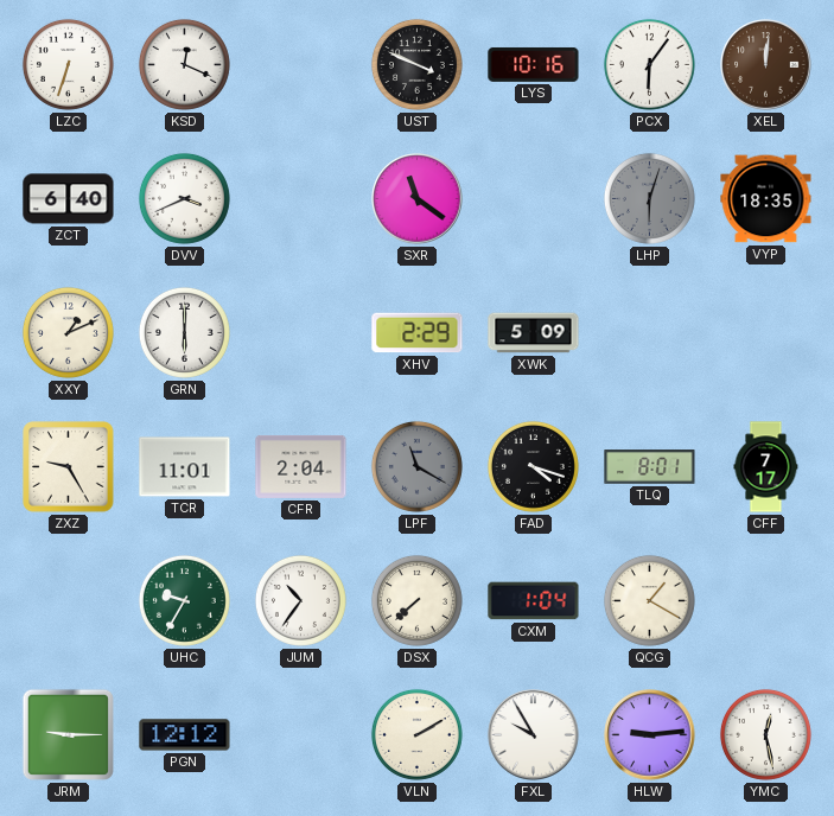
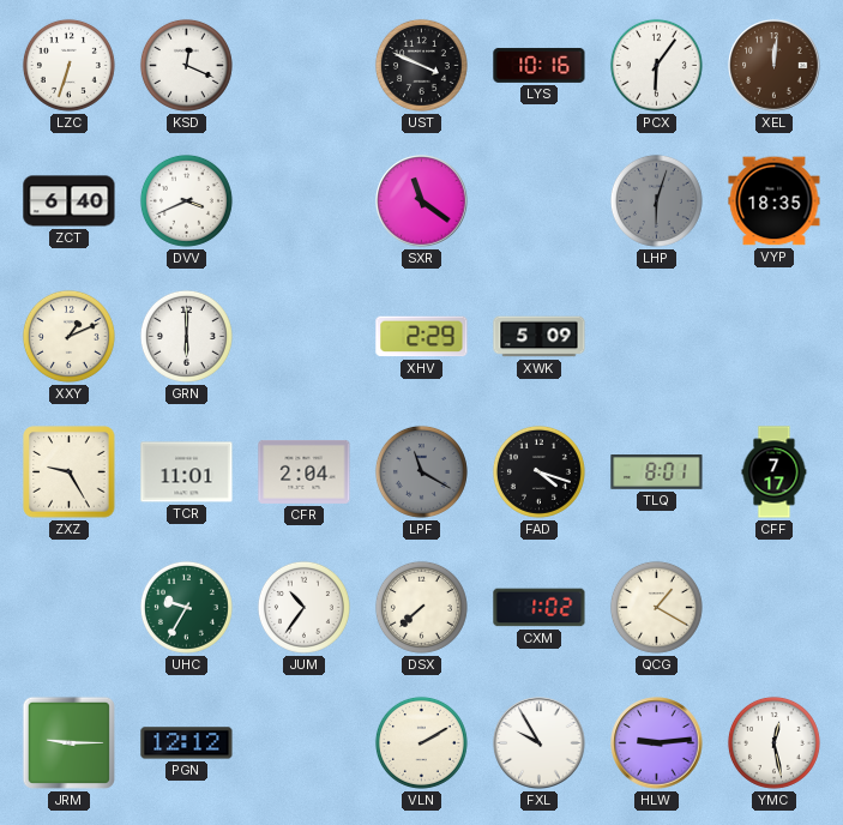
CXM: 1:04 -> 1:02 (540, 608)
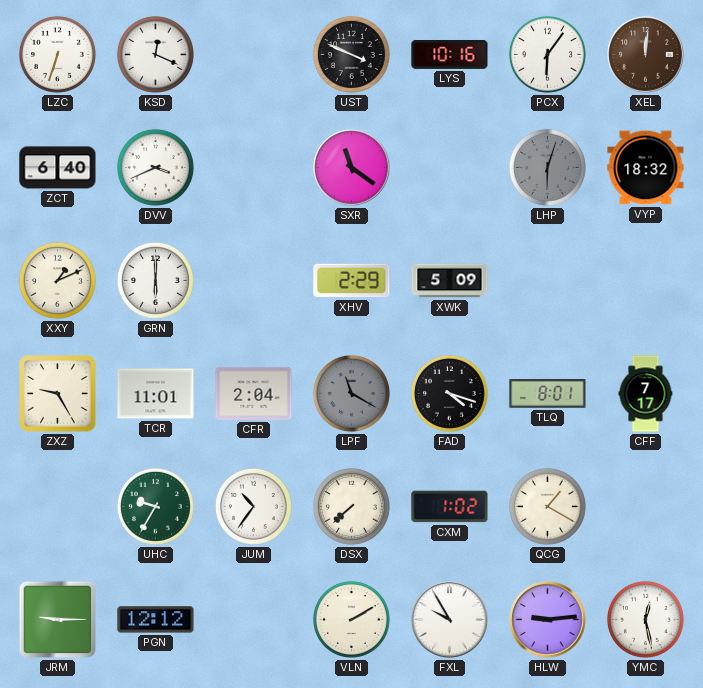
VYP: 18:35 -> 18:32 (646, 168)
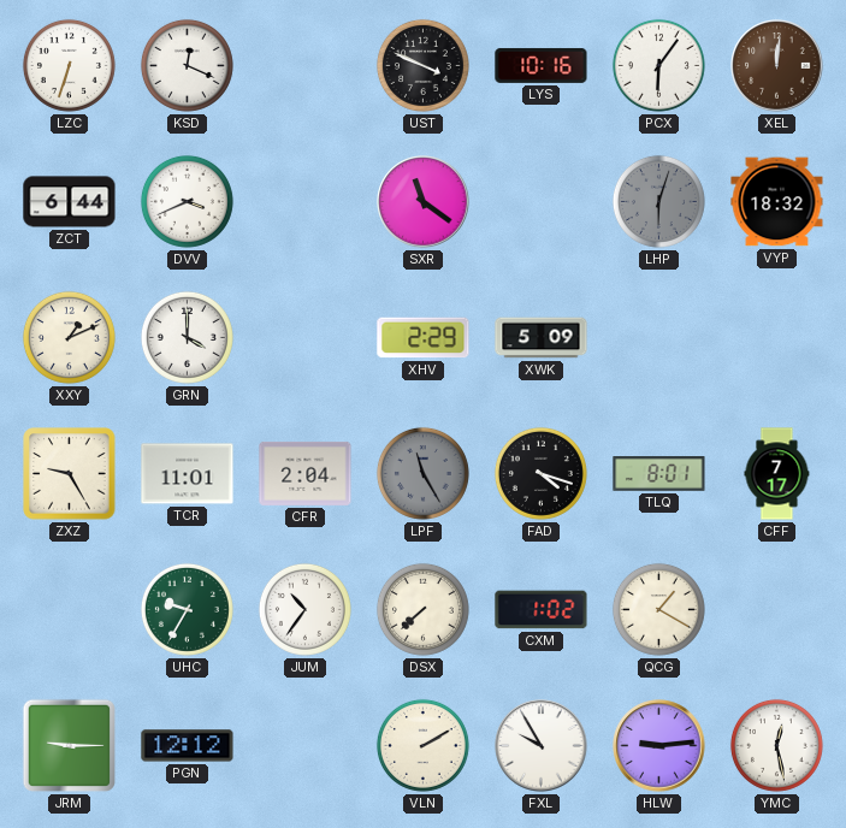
ZCT: 6:40 -> 6:44 (70, 202)
GRN: 6:00 -> 4:00 (187, 337)
LPF: 11:20 -> 11:25 (422, 473)
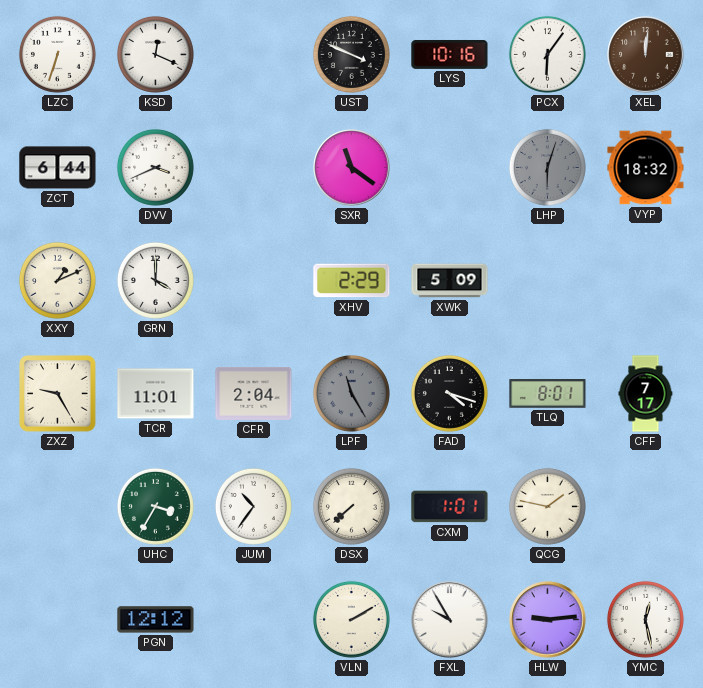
UHC: 9:35 -> 3:35 (155, 506)
CXM: 1:02 -> 1:01 (450, 507)
QCG: 1:20 -> 1:47 (547, 506)
JRM: 9:15 -> none (69, 745)
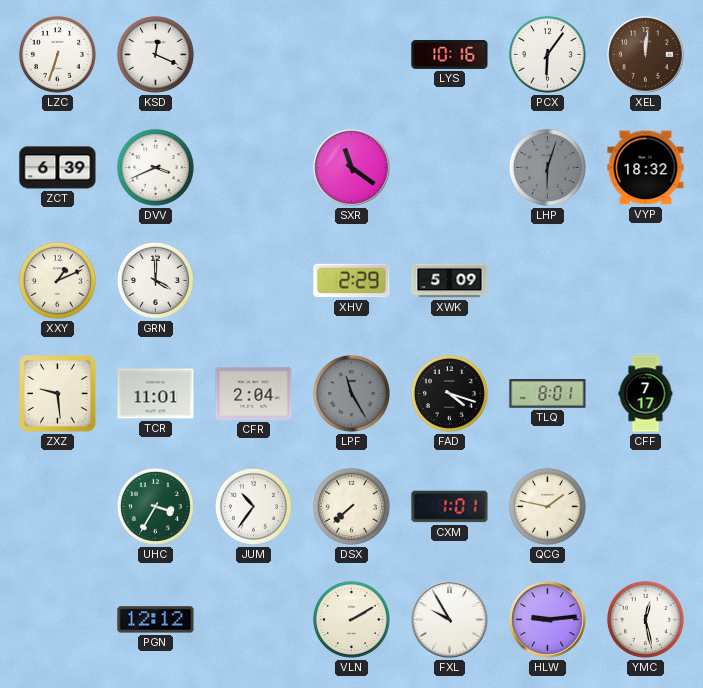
UST: 3:49 -> none (351, 54)
ZCT: 6:44 -> 6:39 (58, 168)
ZXZ: 9:25 -> 9:29 (58, 394)
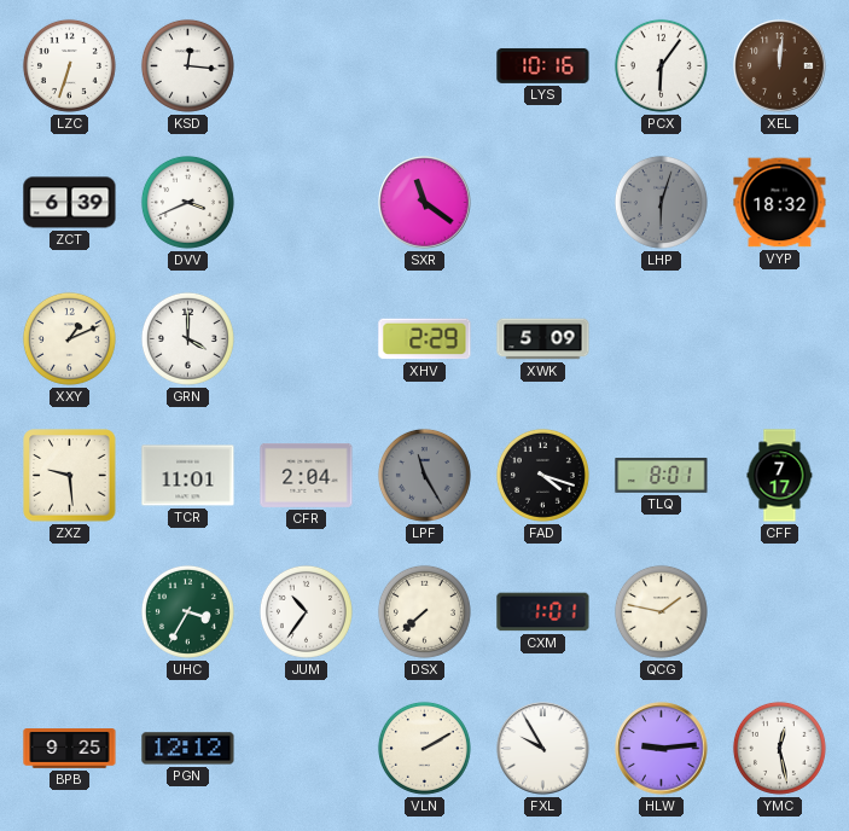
KSD: 12:19 -> 12:16 (187, 65)
BPB: none -> 9:25 (70, 749)
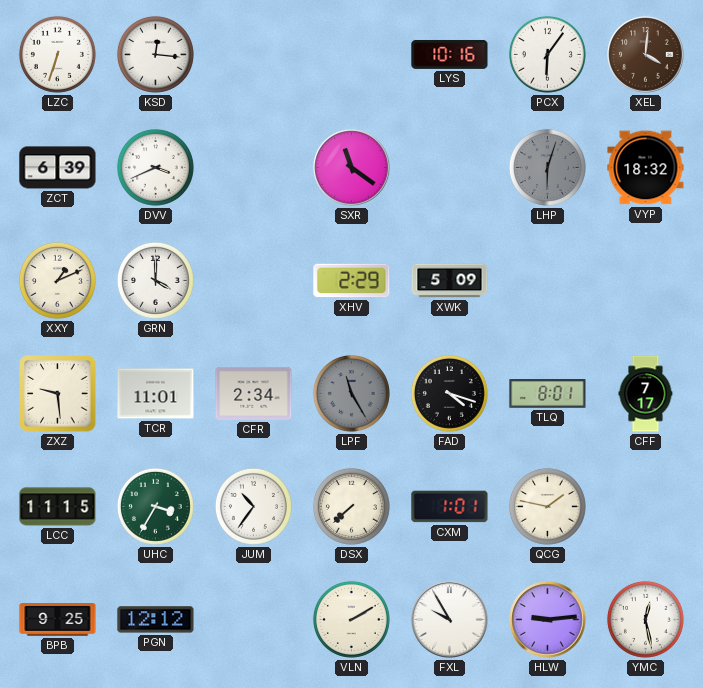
XEL: 12:01 -> 4:01 (646, 55)
CFR: 2:04 -> 2:34 (254, 393)
LCC: none -> 11:15 (58, 507)
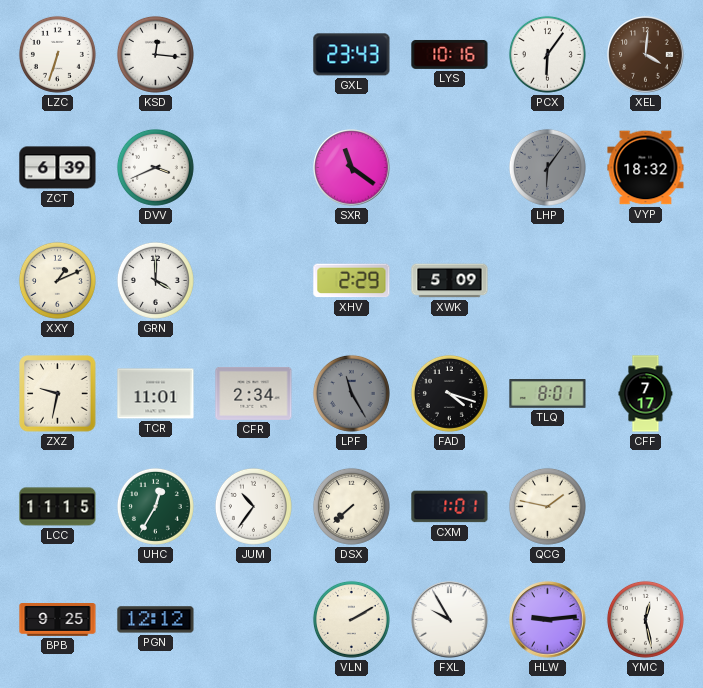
GXL: none -> 23:43 (352, 55)
LHP: 6:03 -> 6:06 (547, 167)
ZXZ: 9:29 -> 9:32 (58, 394)
UHC: 3:35 -> 12:35 (155, 506)
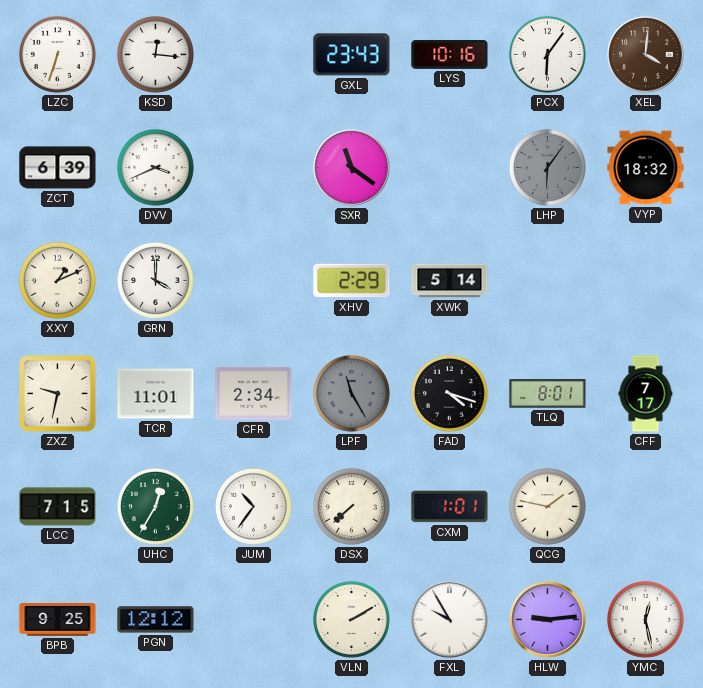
XWK: 5:09 -> 5:14 (450, 281)
LCC: 11:15 -> 7:15 (58, 507)
